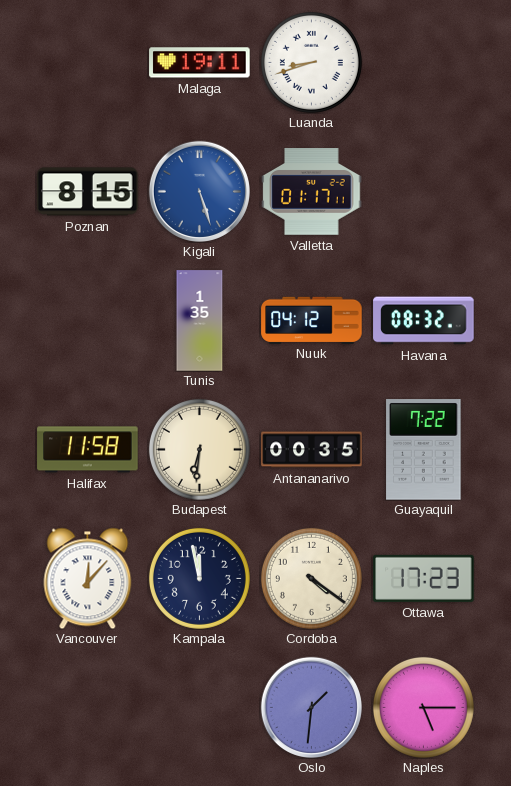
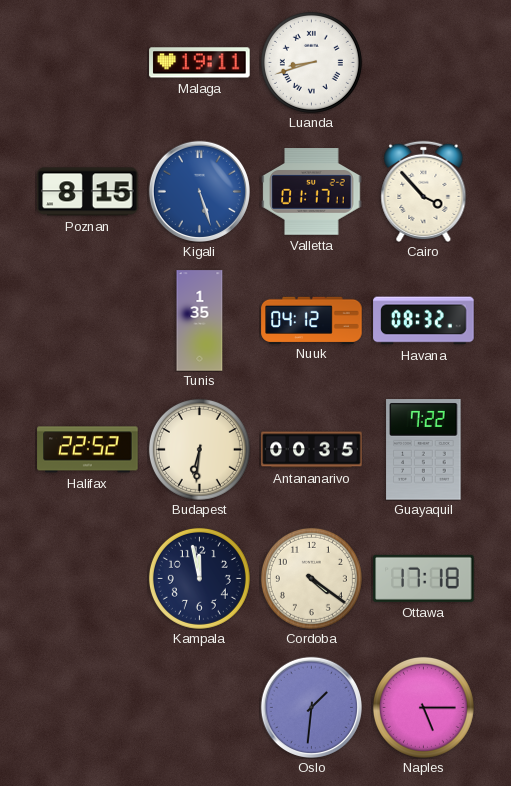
Cairo: none -> 3:53 (424, 191)
Halifax: 11:58 -> 22:52 (88, 450)
Vancouver: 12:07 -> none (88, 578)
Ottawa: 17:23 -> 17:18 (424, 578)
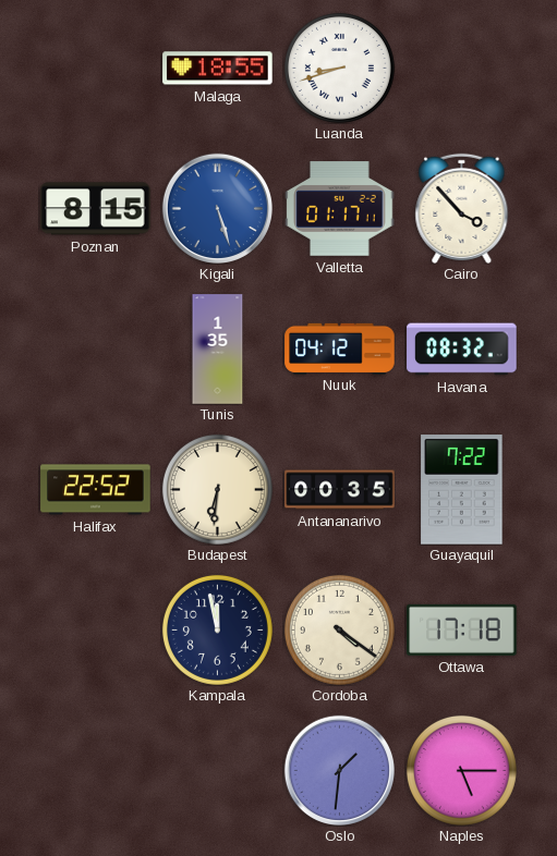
Malaga: 19:11 -> 18:55 (218, 69)
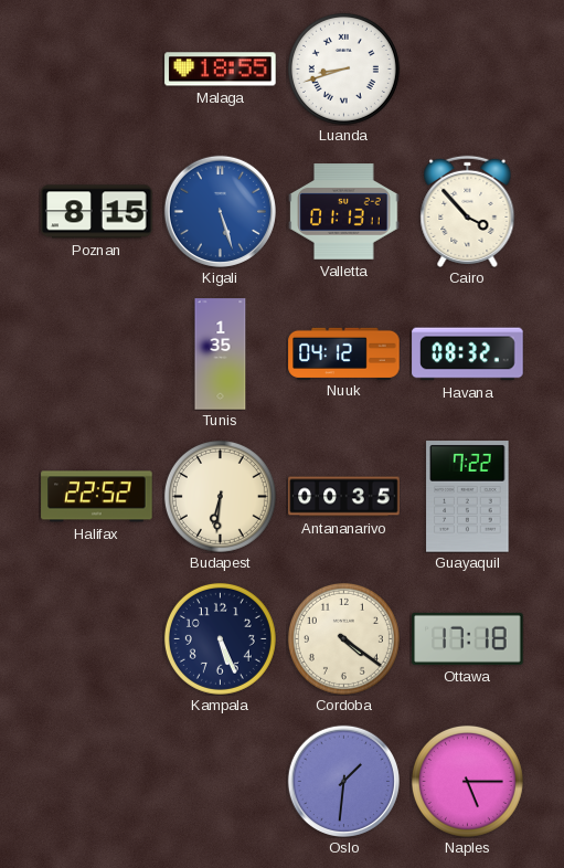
Valletta: 01:17 -> 01:13 (344, 212)
Kampala: 11:58 -> 5:26 (220, 638)
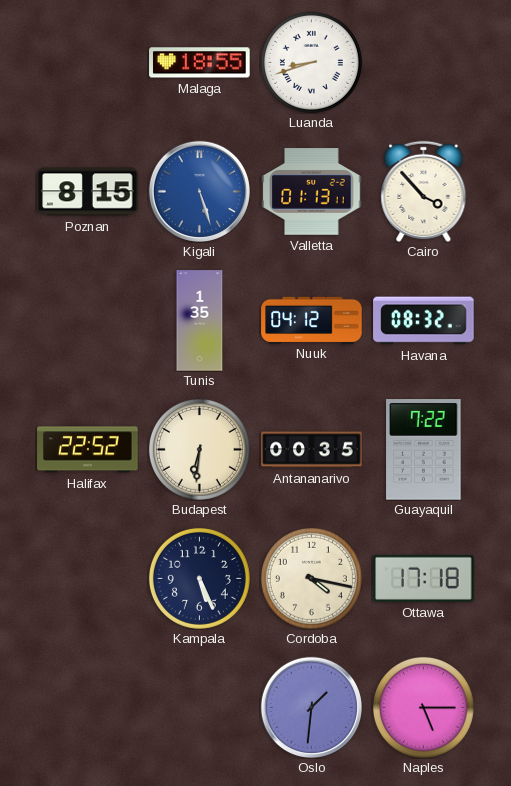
Cordoba: 4:21 -> 4:17 (311, 578)
